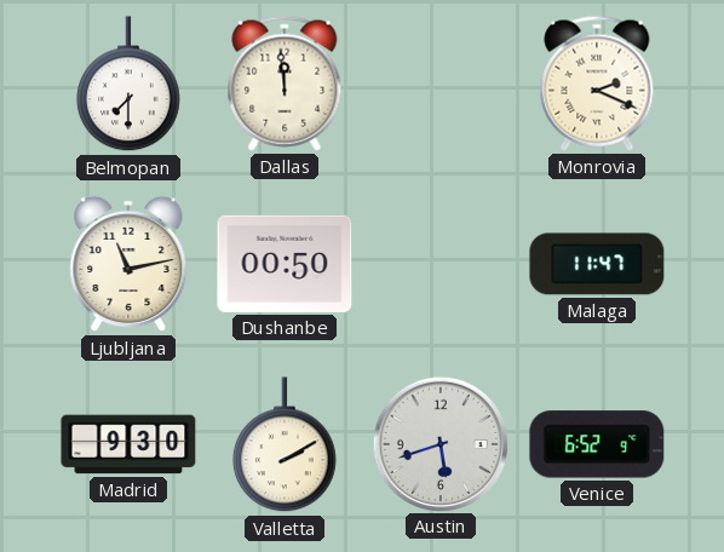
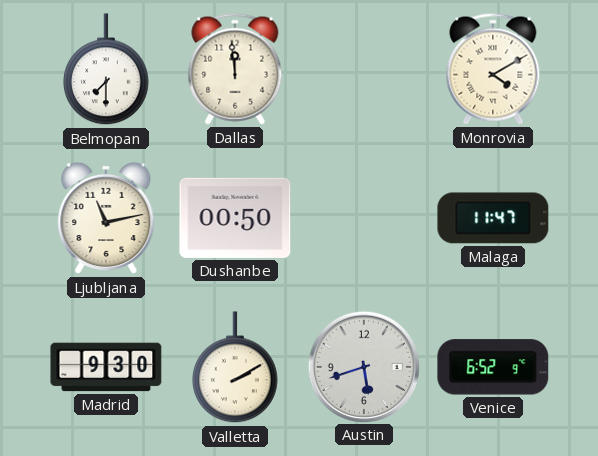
Monrovia: 2:19 -> 4:10 (493, 69)
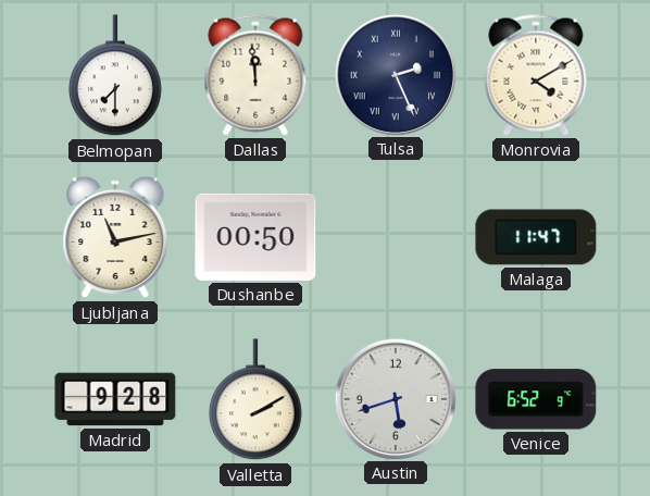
Tulsa: none -> 2:26 (395, 74)
Madrid: 9:30 -> 9:28 (115, 399)
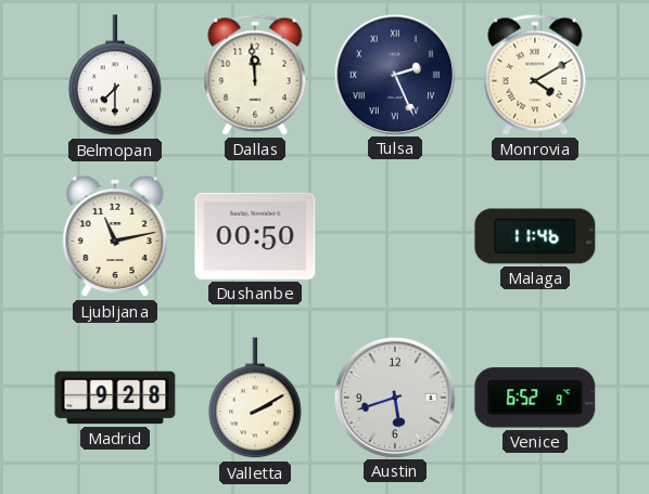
Malaga: 11:47 -> 11:46 (535, 236)
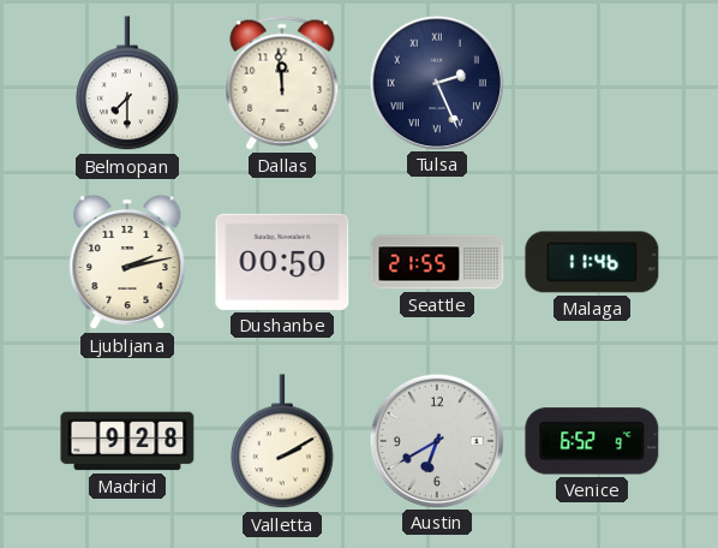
Monrovia: 4:10 -> none (535, 75)
Ljubljana: 11:13 -> 2:13 (127, 262)
Seattle: none -> 21:55 (437, 262)
Austin: 5:42 -> 6:40 (436, 440)
